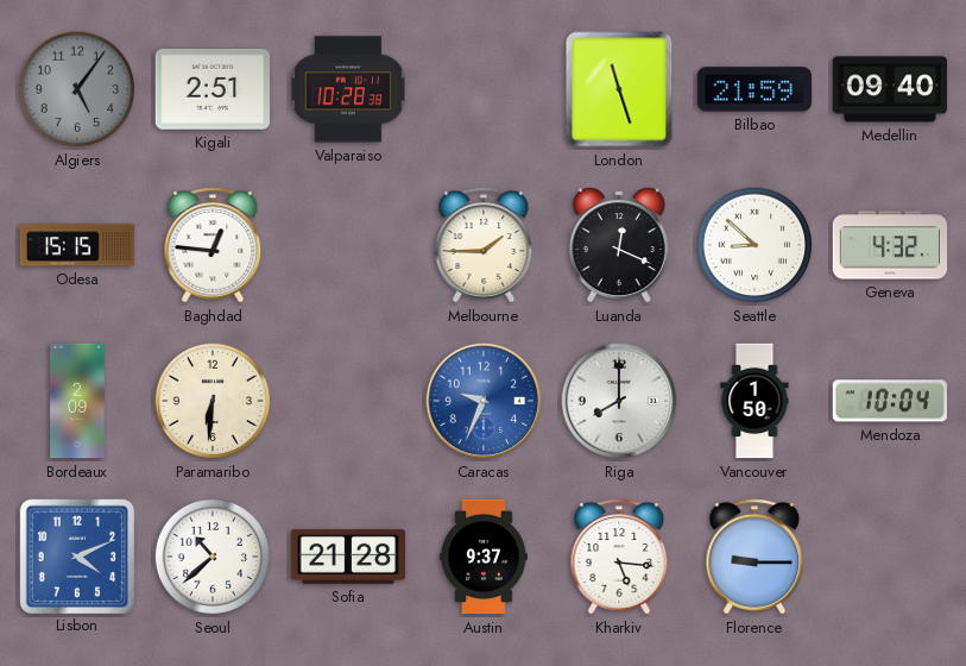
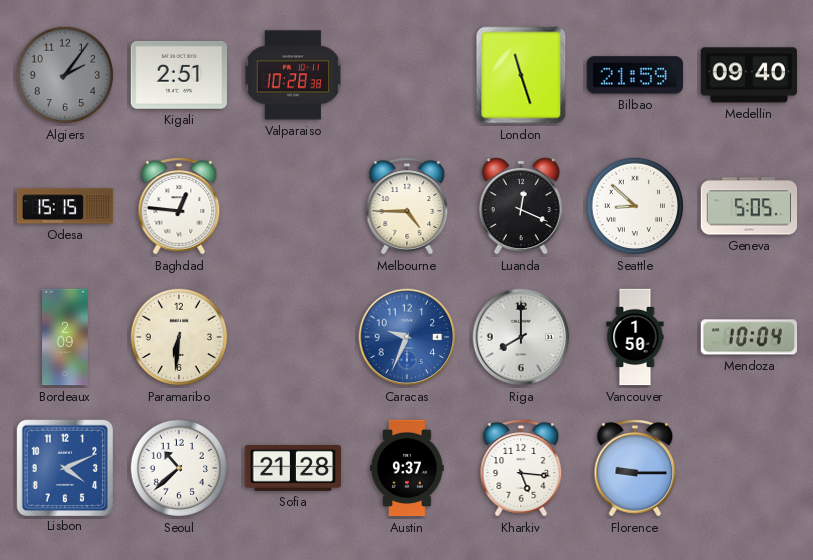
Algiers: 5:06 -> 2:06 (65, 75)
Melbourne: 1:45 -> 4:45 (407, 206)
Geneva: 4:32 -> 5:05 (749, 206)
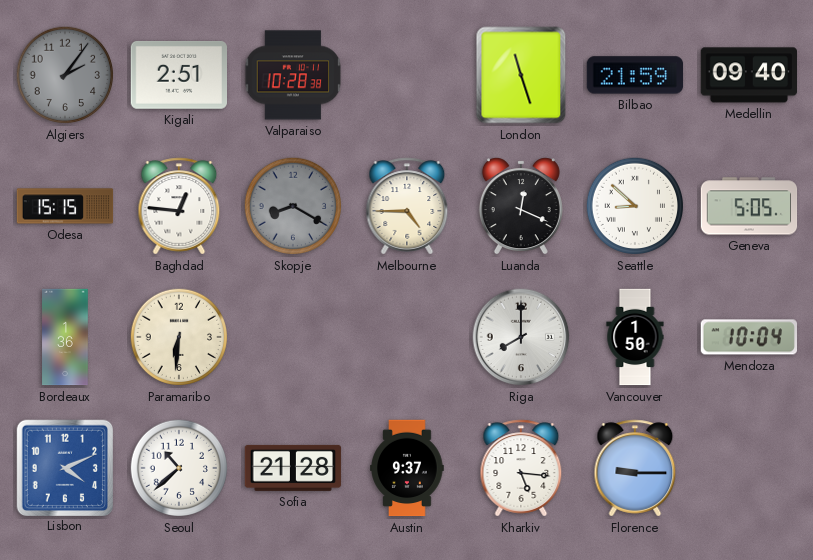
Skopje: none -> 8:20 (293, 206)
Bordeaux: 2:09 -> 1:36 (65, 337)
Caracas: 9:34 -> none (407, 337)
